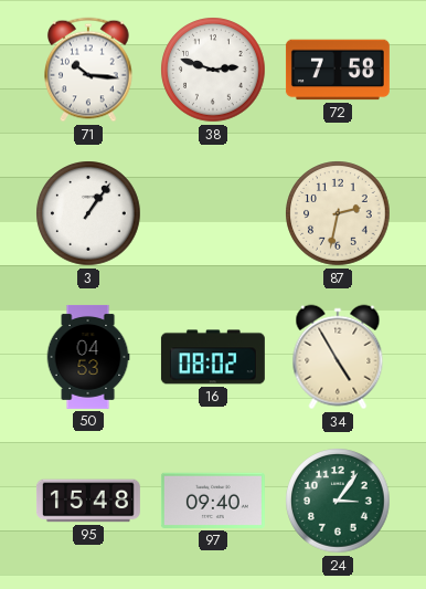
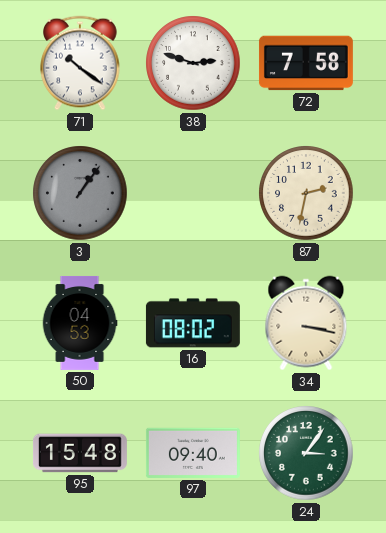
71: 10:16 -> 10:21 (80, 63)
3 dial: white -> grey (80, 193)
34: 4:55 -> 3:17 (306, 323)
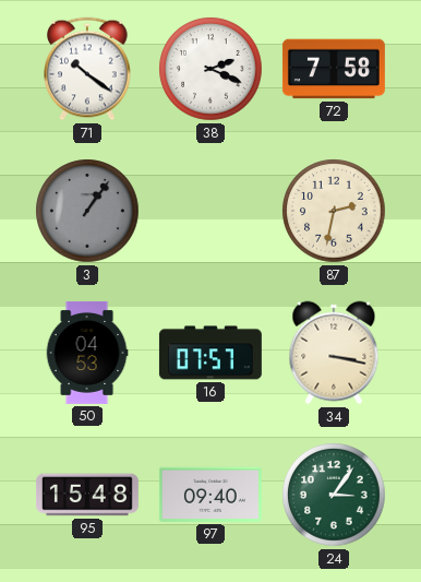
38: 2:48 -> 2:19 (211, 69)
16: 08:02 -> 07:57 (211, 353)
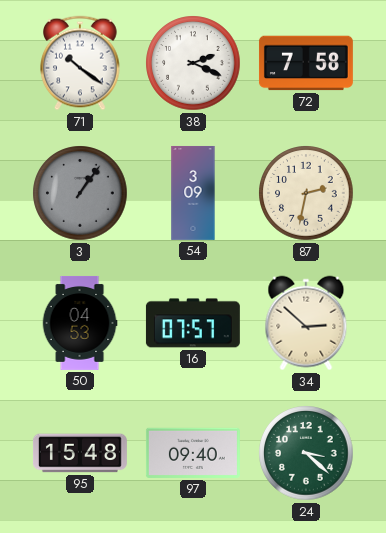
54: none -> 3:09 (193, 193)
34: 3:17 -> 2:52 (306, 323)
24: 3:06 -> 3:22 (306, 453)
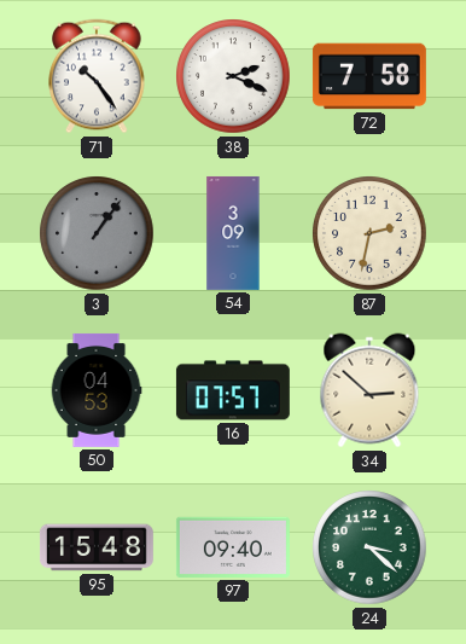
71: 10:21 -> 10:24 (97, 76)
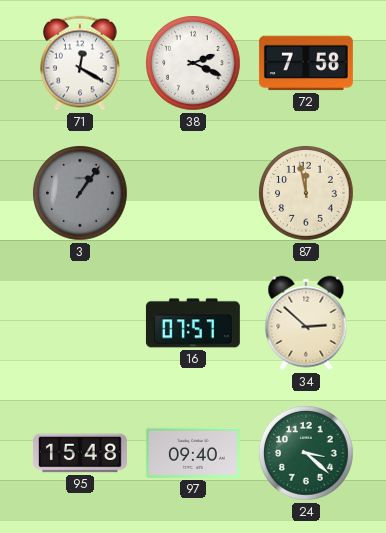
71: 10:24 -> 12:20 (80, 63)
54: 3:09 -> none (233, 233)
87: 2:32 -> 11:58 (306, 193)
50: 04:53 -> none (97, 390)
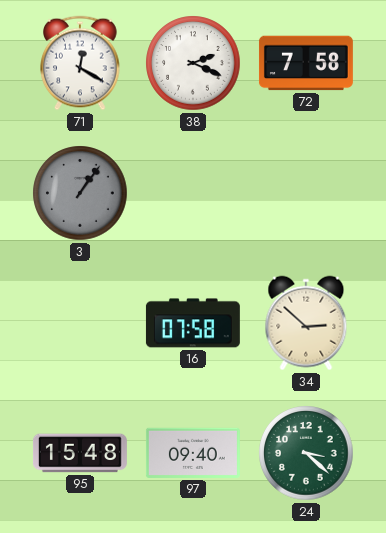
87: 11:58 -> none (306, 193)
16: 07:57 -> 07:58 (193, 323)
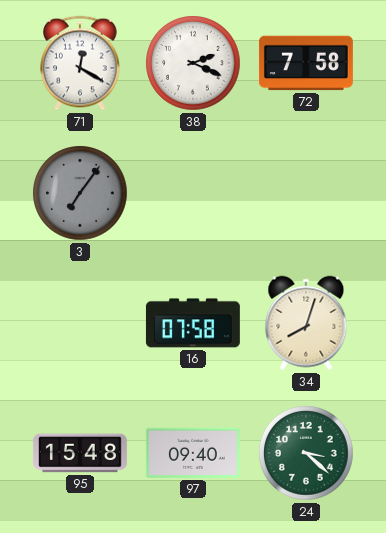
3: 1:06 -> 7:06 (80, 193)
34: 2:52 -> 8:03 (306, 323)
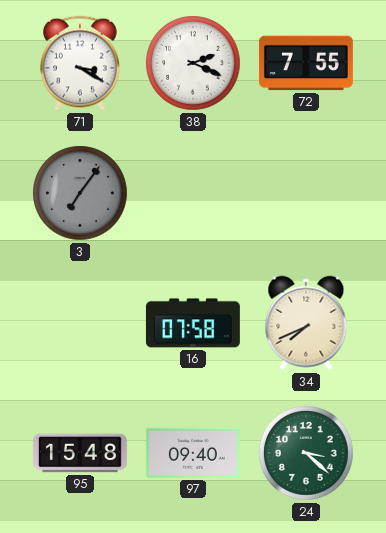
71: 12:20 -> 3:20 (80, 63)
72: 7:58 -> 7:55 (306, 63)
34: 8:03 -> 7:41 (306, 323)
